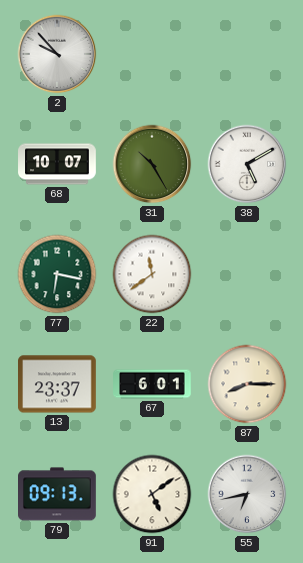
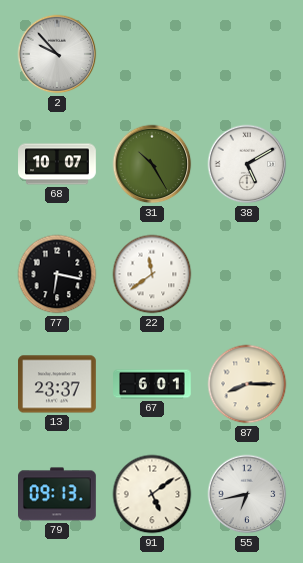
77 dial: green -> black (57, 274)
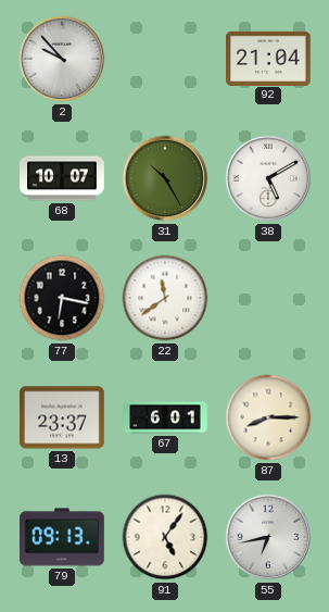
92: none -> 21:04 (269, 58)
91: 5:09 -> 5:06 (165, 537)
